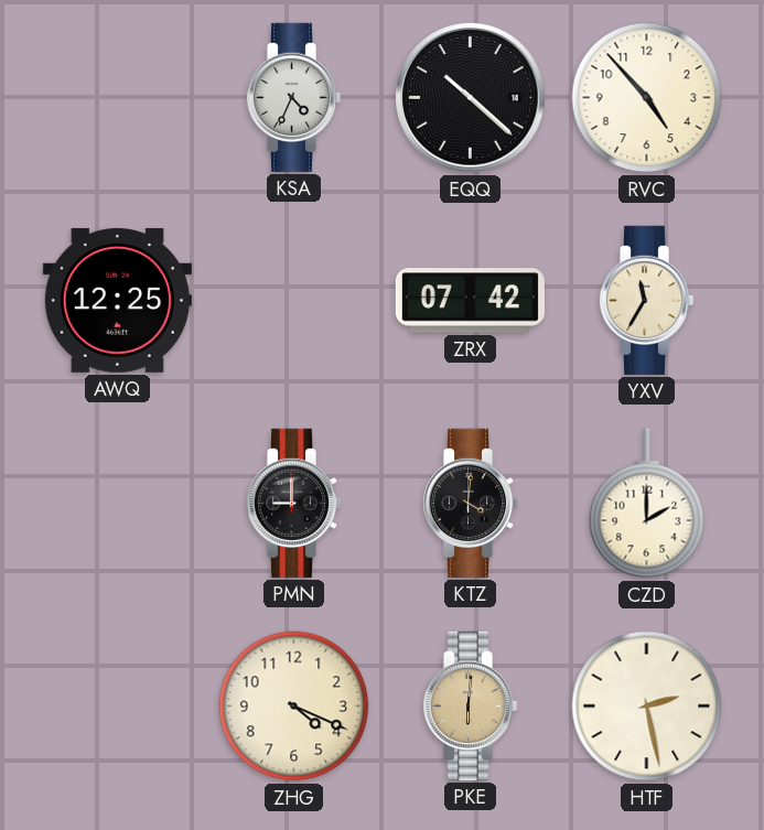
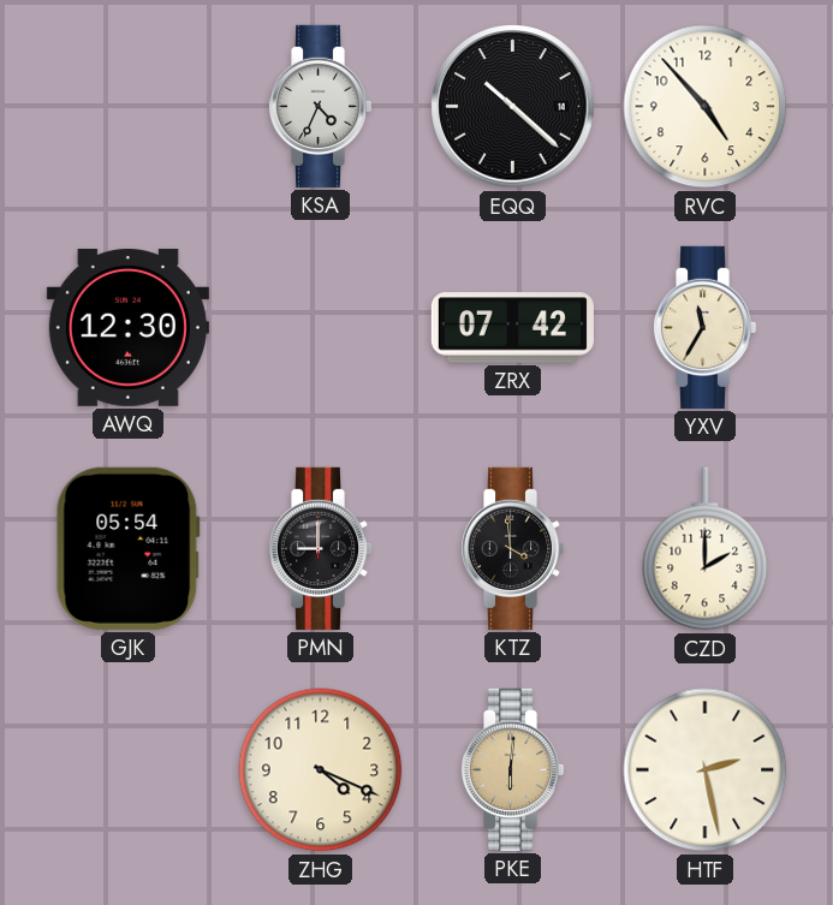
AWQ: 12:25 -> 12:30 (127, 327)
GJK: none -> 05:54 (127, 548)
KTZ: 4:01 -> 3:59 (512, 548)
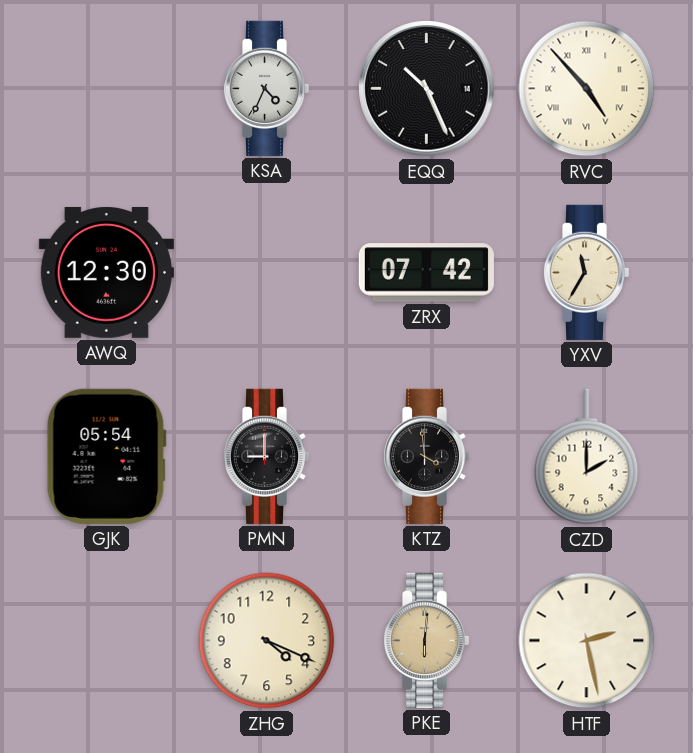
EQQ: 10:22 -> 10:26 (427, 89)
RVC numerals: Arabic -> Roman (587, 89)
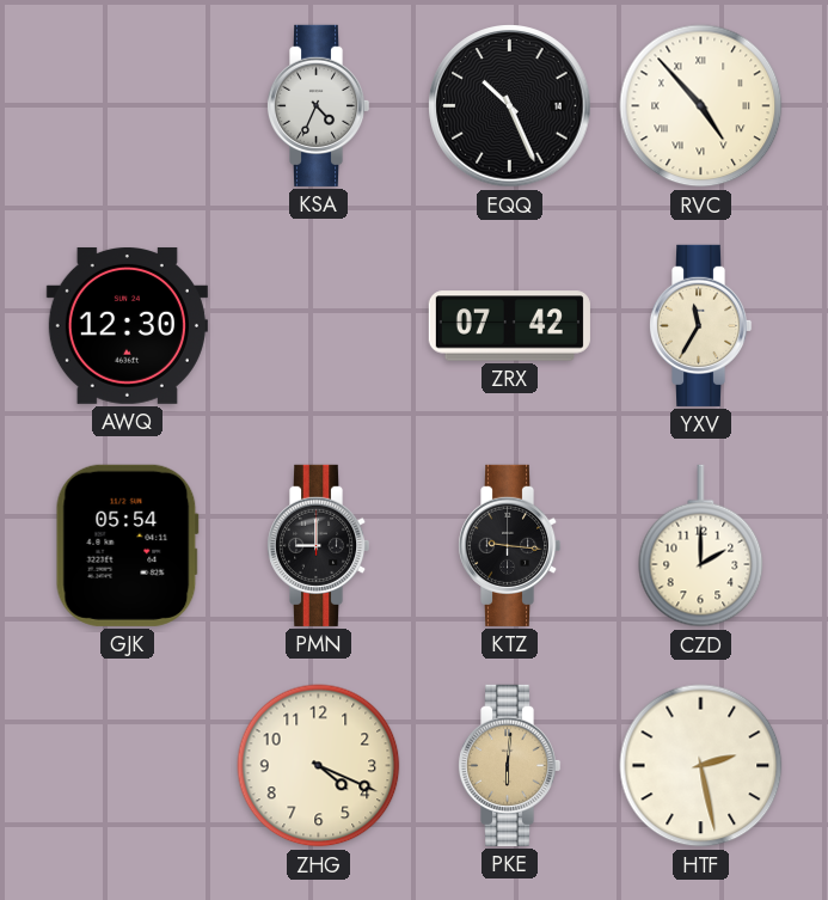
KTZ: 3:59 -> 9:16 (509, 545)
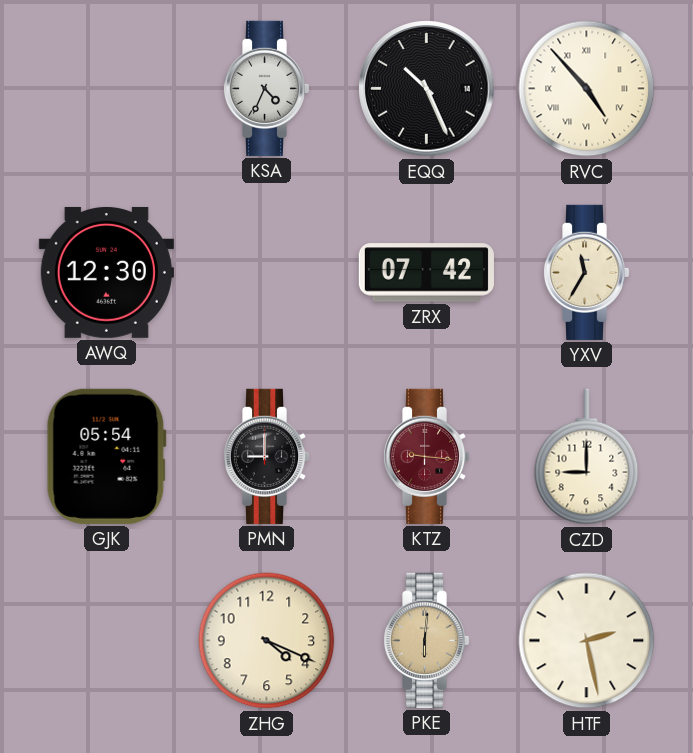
KTZ dial: black -> burgundy (426, 456)
CZD: 2:00 -> 9:00 (587, 457)
